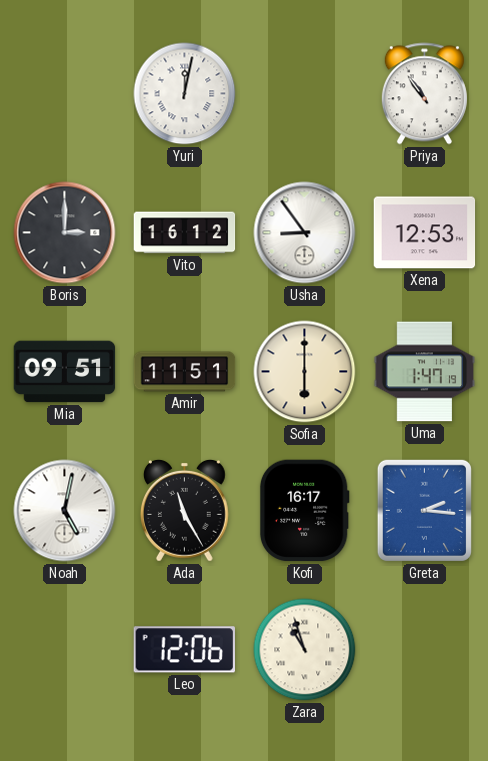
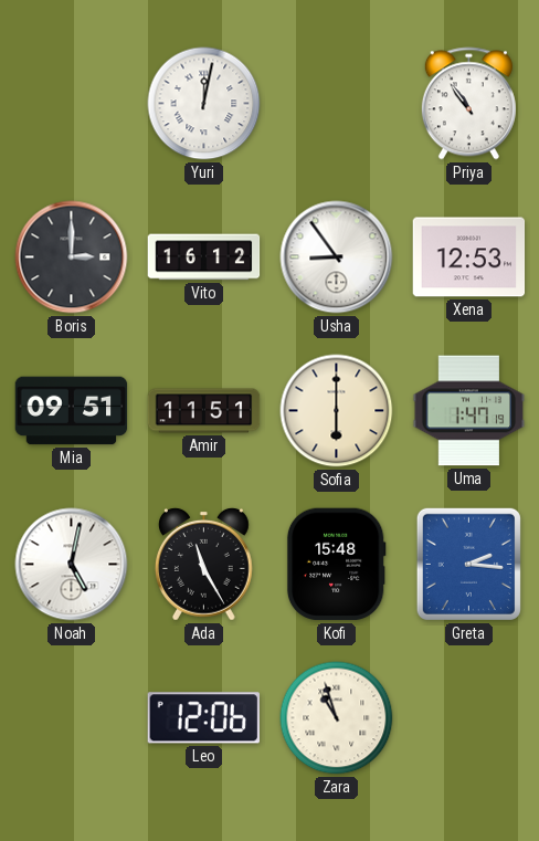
Kofi: 16:17 -> 15:48 (336, 565)
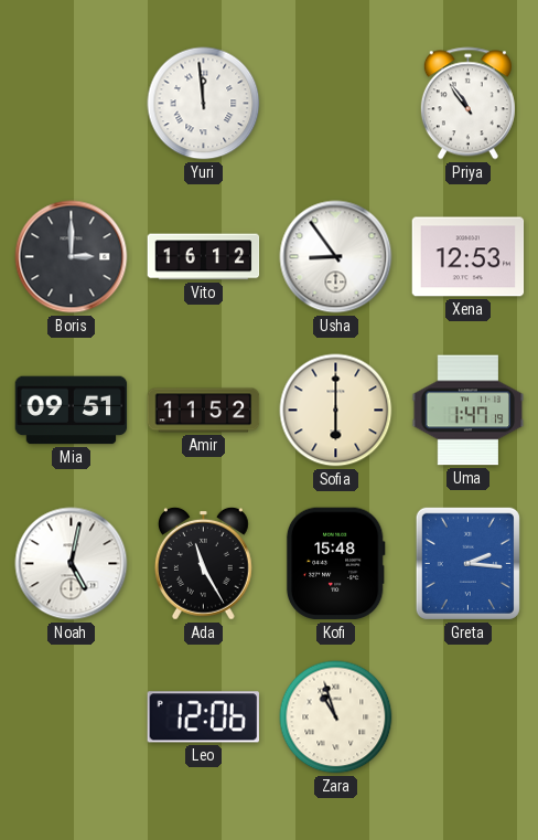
Yuri: 12:02 -> 11:59 (204, 104)
Amir: 11:51 -> 11:52 (204, 411)
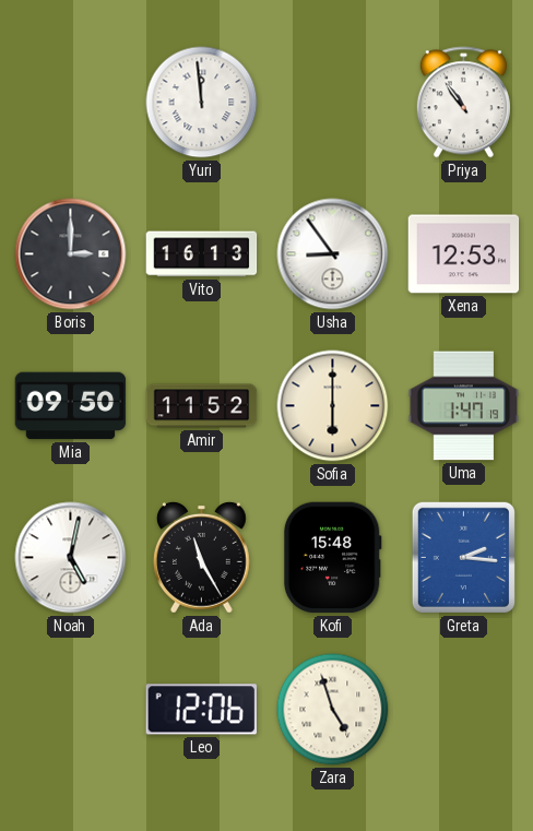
Vito: 16:12 -> 16:13 (202, 254)
Mia: 09:51 -> 09:50 (71, 406)
Zara: 10:57 -> 4:57 (333, 710)
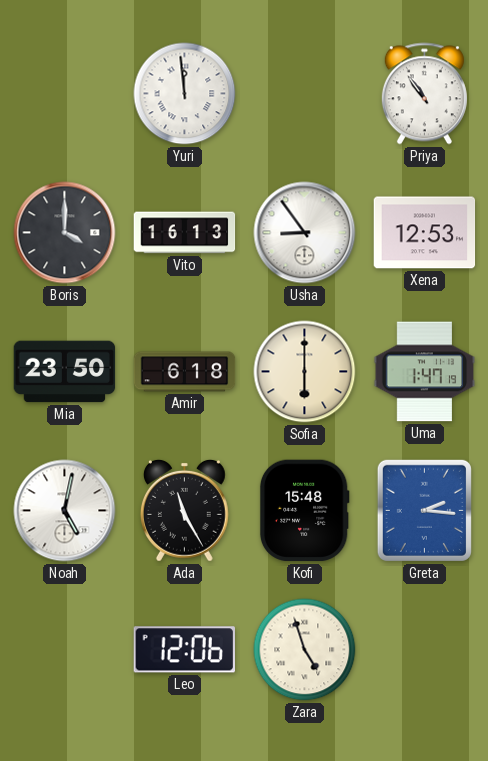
Boris: 3:00 -> 4:00 (65, 233)
Mia: 09:50 -> 23:50 (65, 372)
Amir: 11:52 -> 6:18 (185, 372)
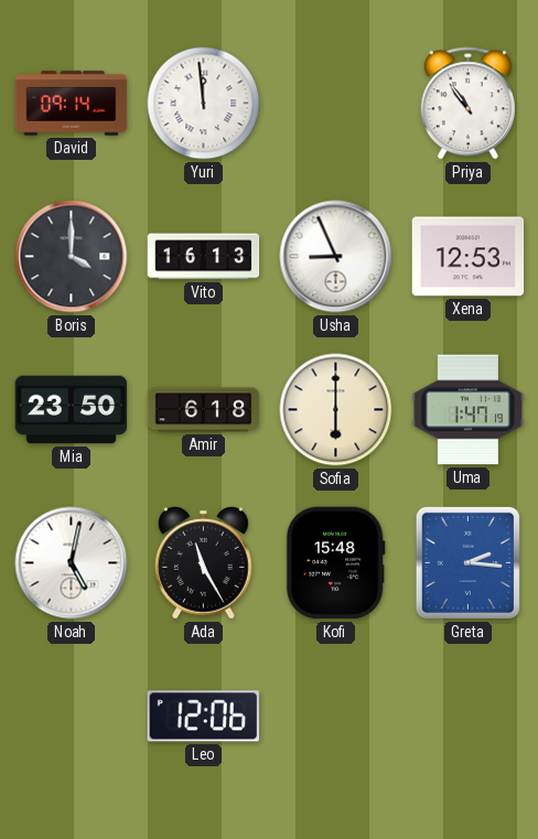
David: none -> 09:14 (72, 104)
Usha: 8:54 -> 8:56 (336, 257)
Zara: 4:57 -> none (305, 650)
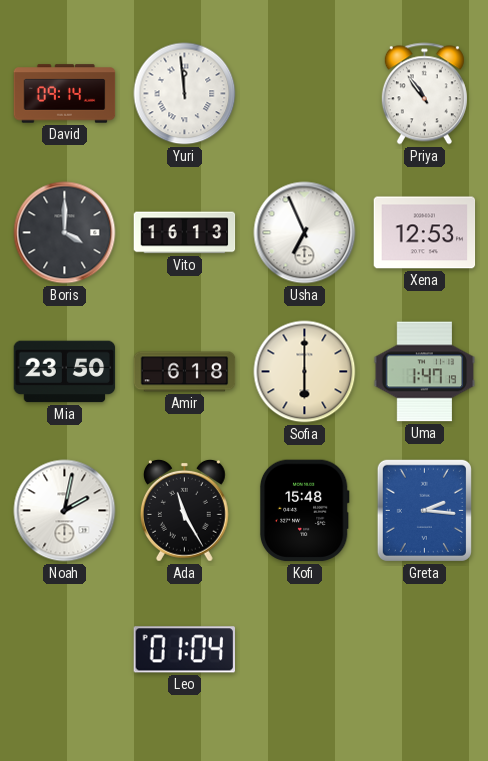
Usha: 8:56 -> 6:56 (305, 233)
Noah: 5:02 -> 2:02 (65, 511)
Leo: 12:06 -> 01:04 (184, 650)
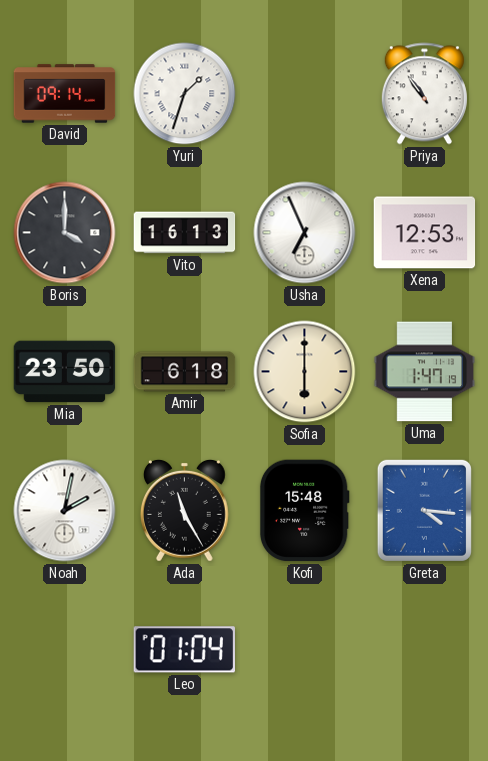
Yuri: 11:59 -> 1:33 (185, 94)
Greta: 2:16 -> 4:16 (424, 510)
